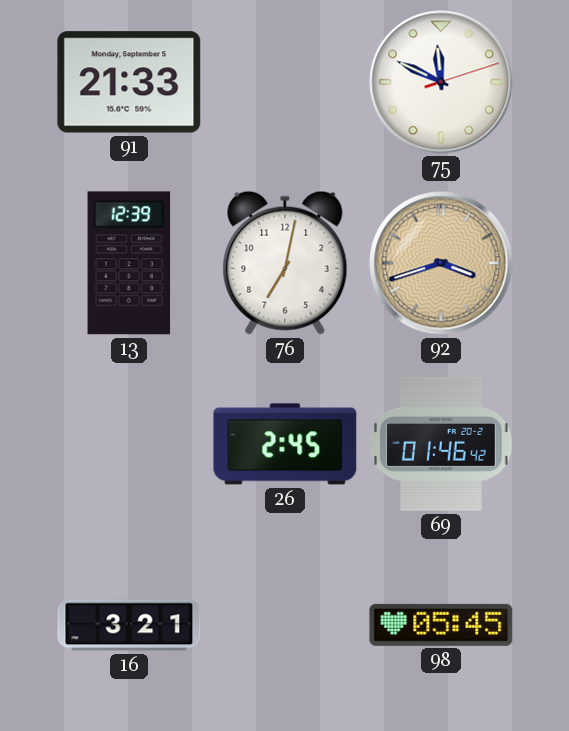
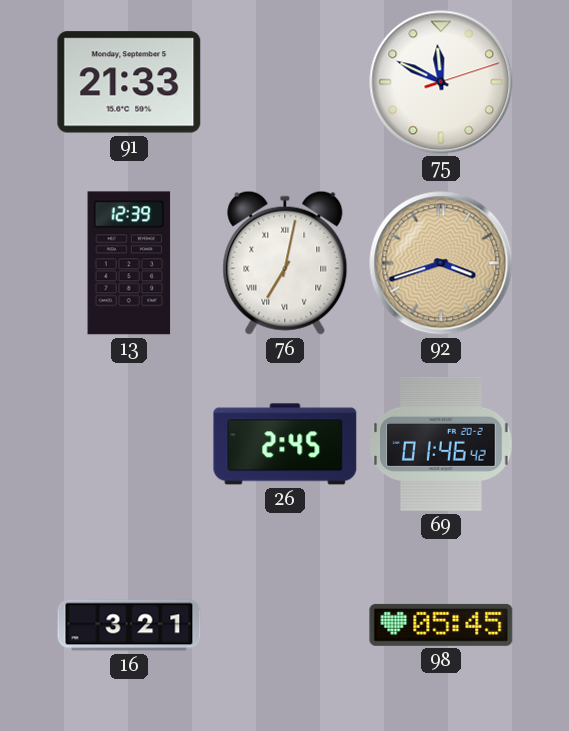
76 numerals: Arabic -> Roman (285, 263)
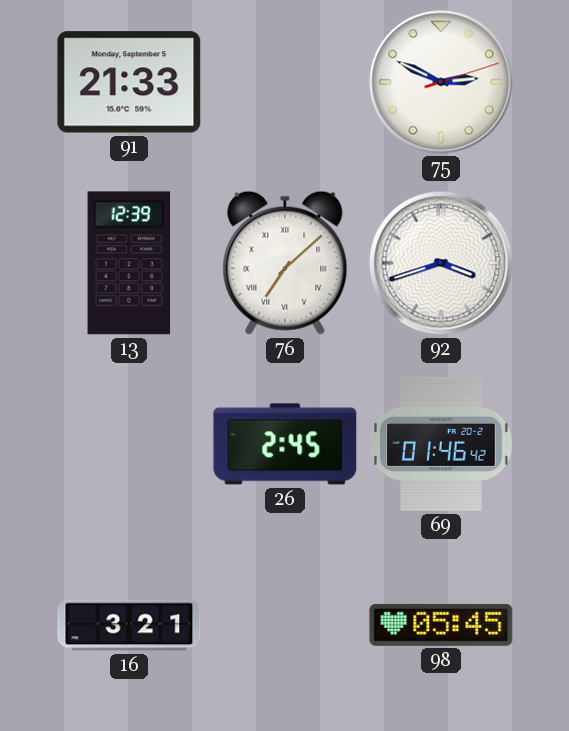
75: 11:49 -> 2:49 (441, 82)
76: 7:02 -> 7:08 (285, 263)
92 dial: champagne -> white (441, 263)
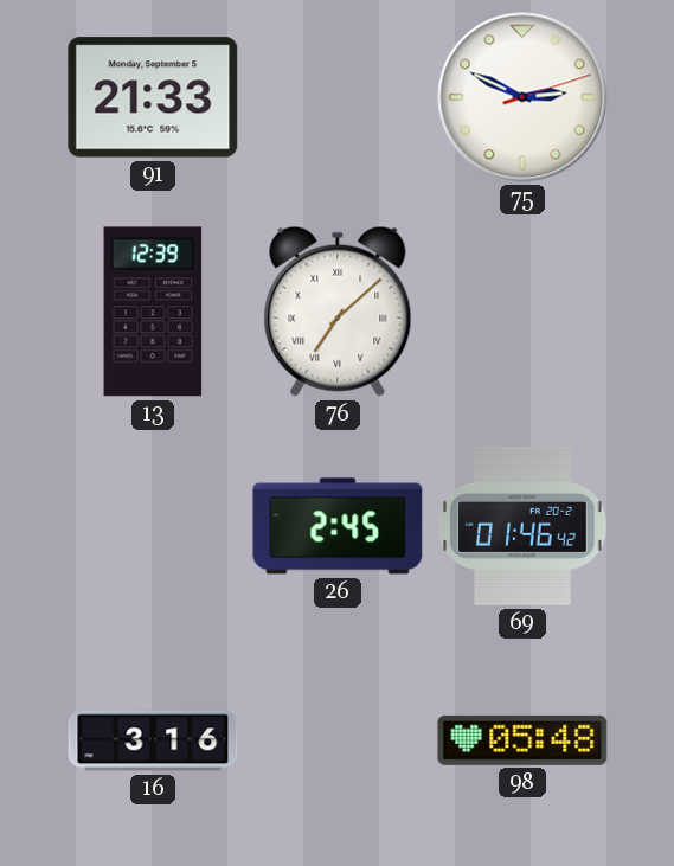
92: 3:42 -> none (441, 263)
16: 3:21 -> 3:16 (153, 740)
98: 05:45 -> 05:48 (522, 740)
